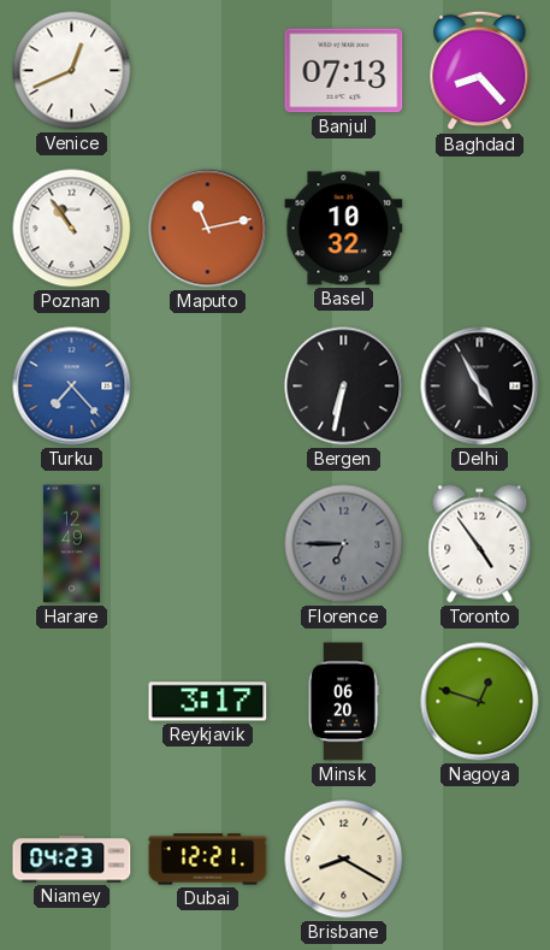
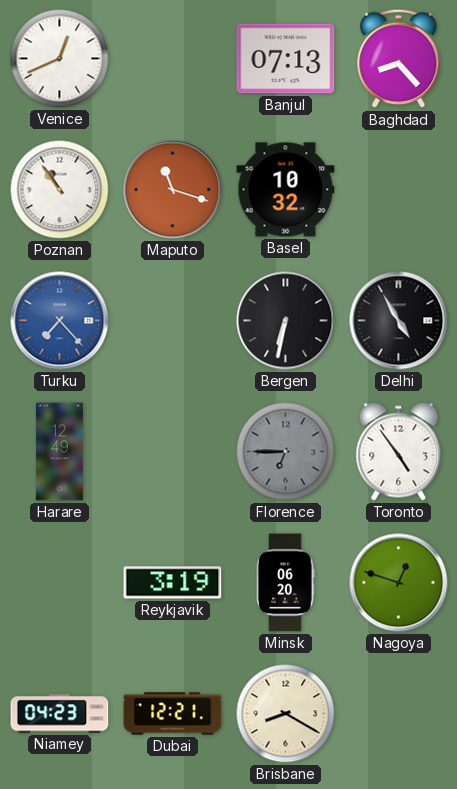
Maputo: 11:13 -> 11:18 (173, 190)
Reykjavik: 3:17 -> 3:19 (173, 583)
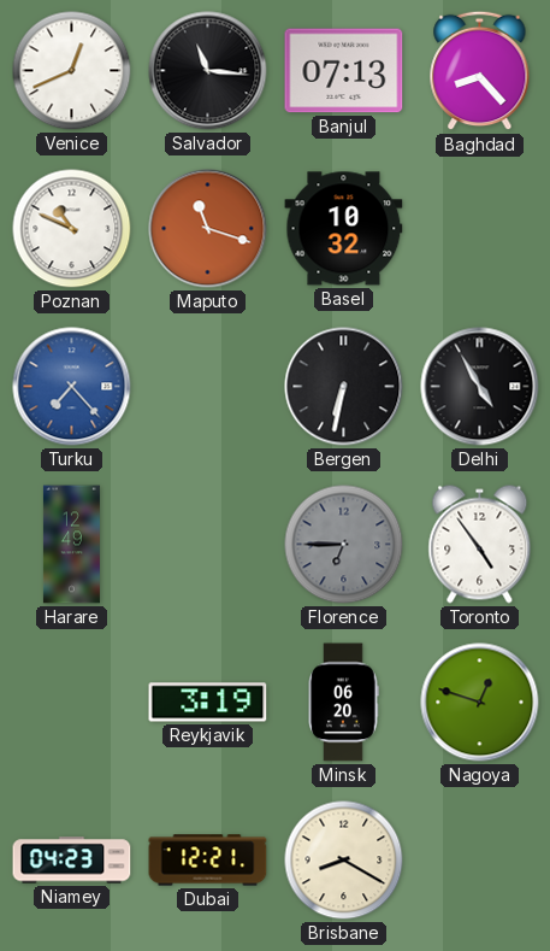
Salvador: none -> 11:16 (208, 71)
Poznan: 10:54 -> 10:49 (72, 229)
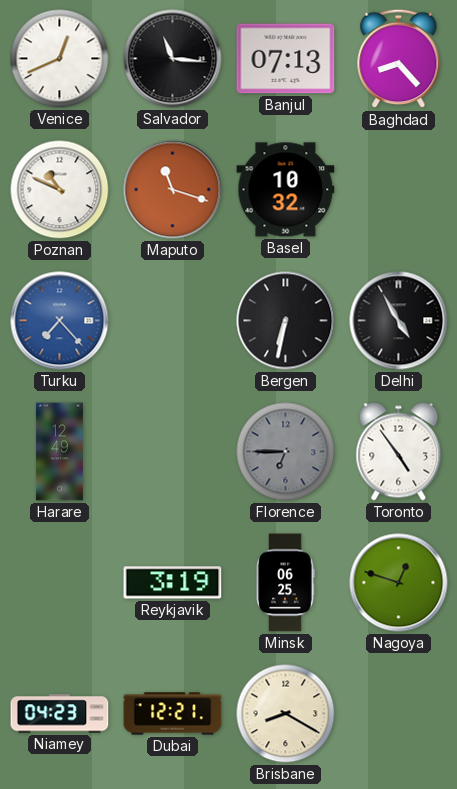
Minsk: 06:20 -> 06:25 (285, 583)
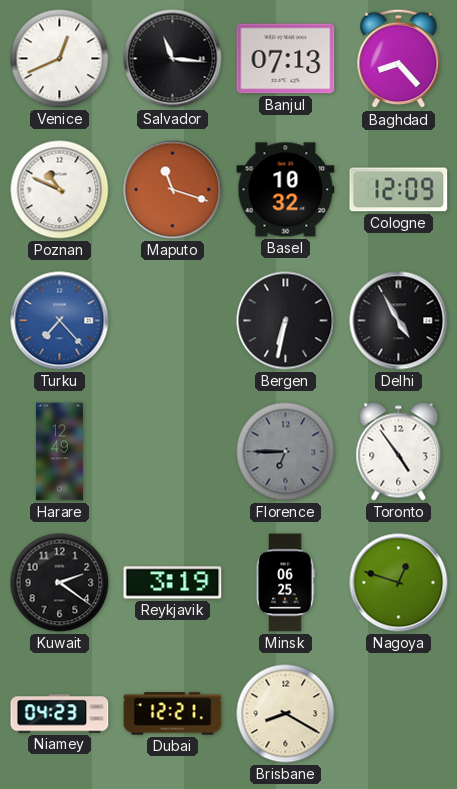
Cologne: none -> 12:09 (399, 190)
Kuwait: none -> 2:21 (60, 583)
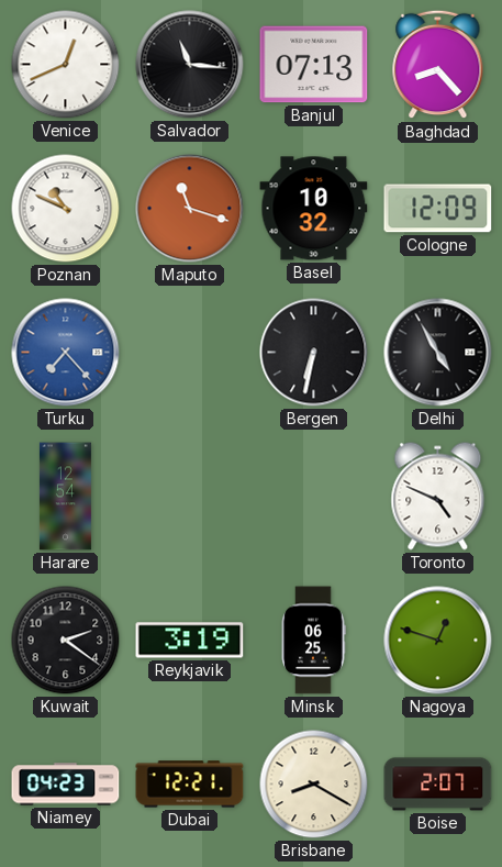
Harare: 12:49 -> 12:54 (65, 497)
Florence: 6:45 -> none (286, 452)
Toronto: 4:54 -> 4:49 (438, 497)
Boise: none -> 2:07 (438, 785)
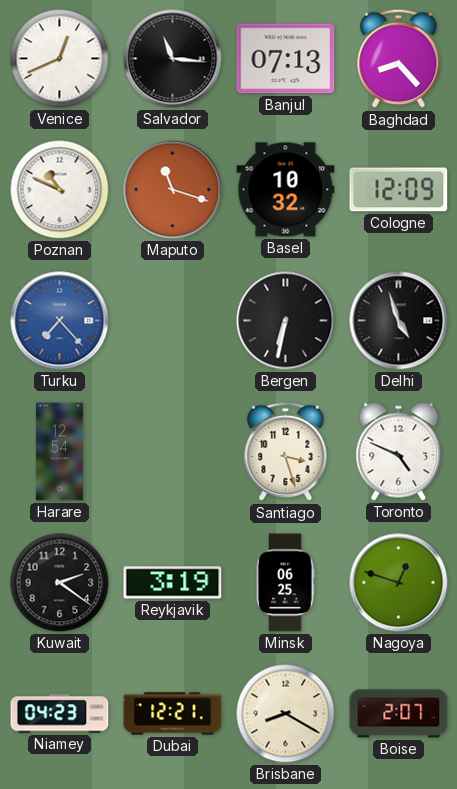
Delhi: 4:55 -> 4:57 (399, 321)
Santiago: none -> 3:27 (286, 452)
